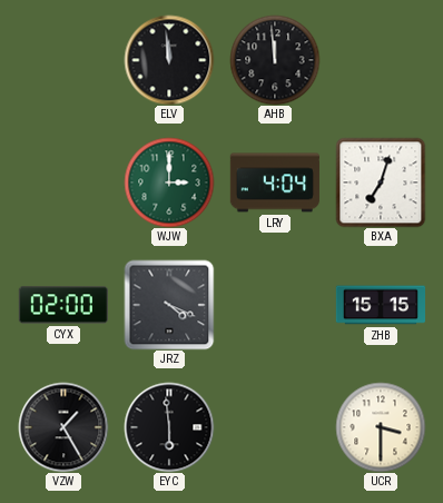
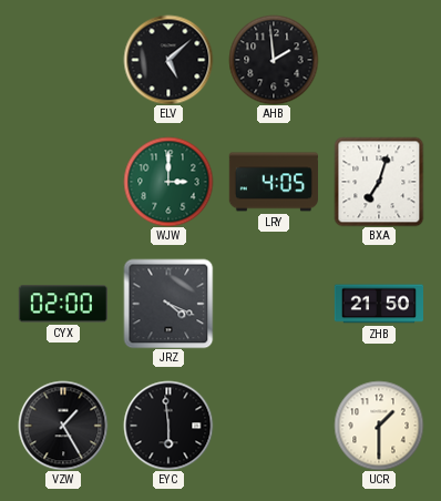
ELV: 11:59 -> 5:08 (168, 60)
AHB: 11:59 -> 1:59 (274, 60)
LRY: 4:04 -> 4:05 (274, 182)
ZHB: 15:15 -> 21:50 (378, 304)
UCR: 3:30 -> 1:30 (379, 426)
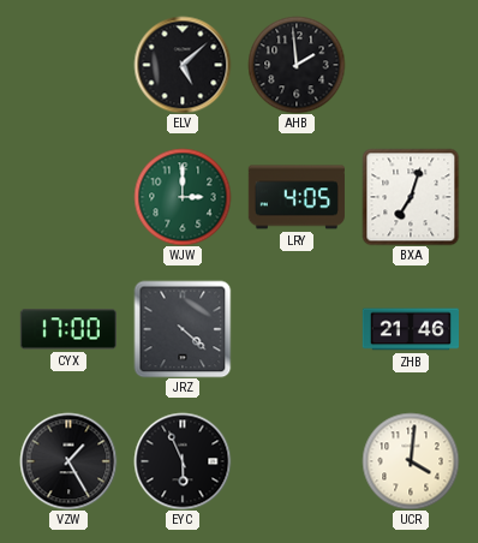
CYX: 02:00 -> 17:00 (68, 329)
JRZ: 4:19 -> 4:22 (183, 329)
ZHB: 21:50 -> 21:46 (410, 329)
EYC: 5:59 -> 5:56 (183, 461)
UCR: 1:30 -> 4:01 (411, 461)
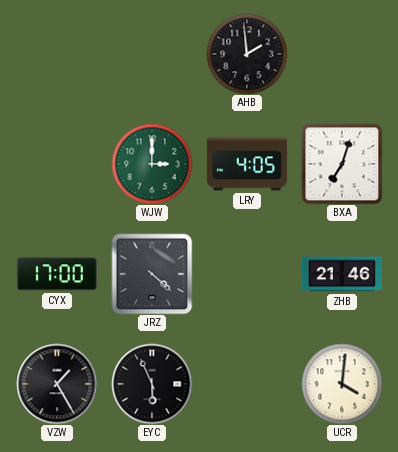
ELV: 5:08 -> none (183, 65)
